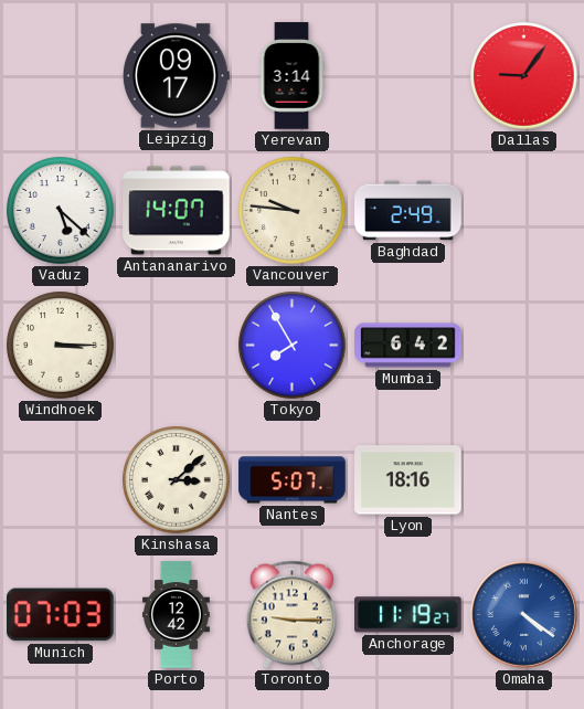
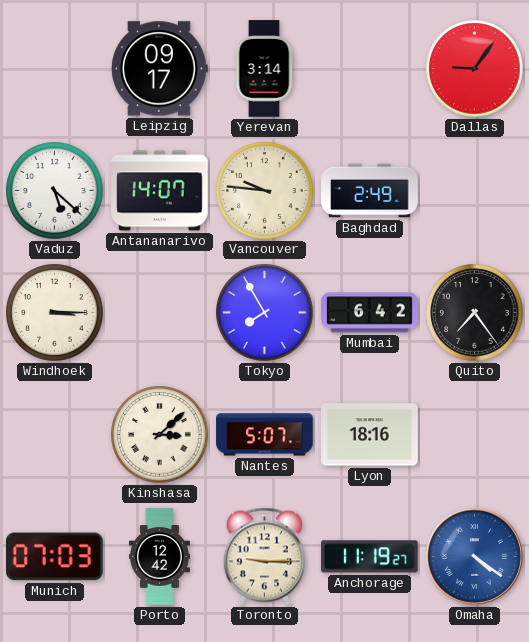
Quito: none -> 7:24 (475, 313)
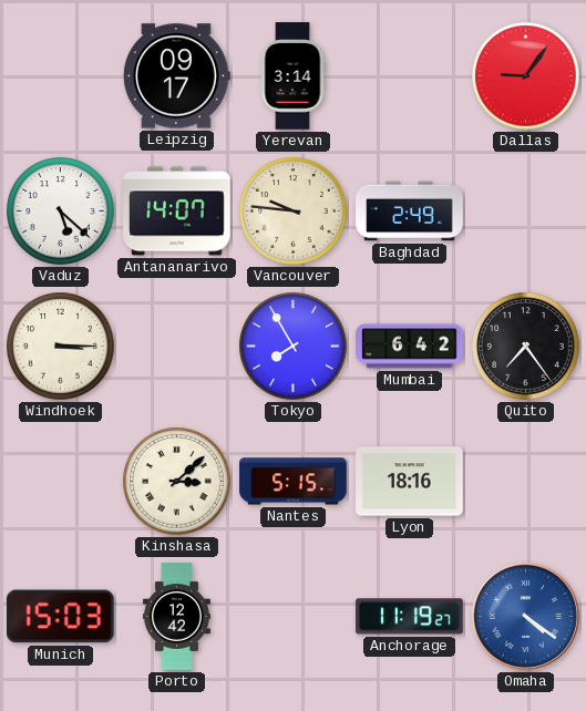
Nantes: 5:07 -> 5:15 (294, 482)
Munich: 07:03 -> 15:03 (61, 617)
Toronto: 9:15 -> none (264, 557)
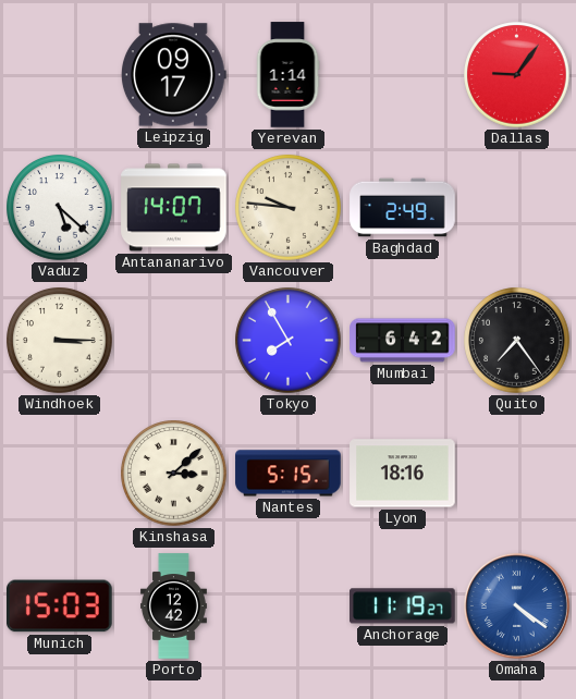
Yerevan: 3:14 -> 1:14 (287, 75)
